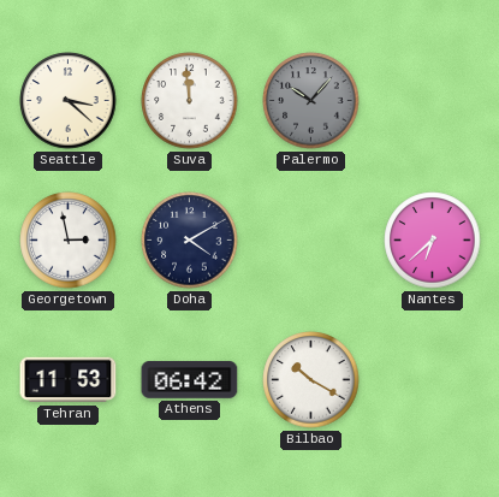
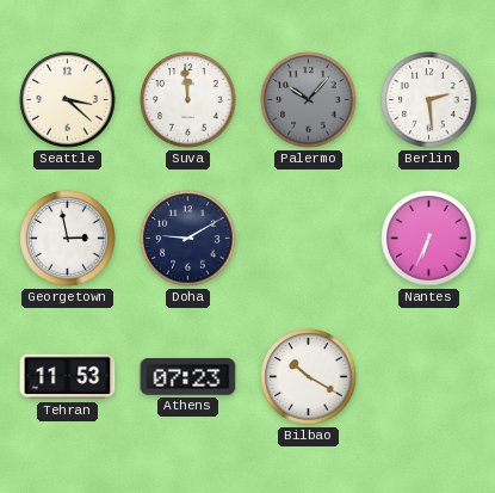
Berlin: none -> 2:29 (429, 100)
Doha: 4:10 -> 9:10 (188, 239)
Nantes: 6:38 -> 6:34 (429, 239)
Athens: 06:42 -> 07:23 (188, 377)
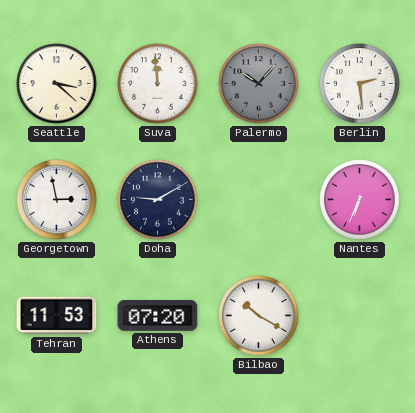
Athens: 07:23 -> 07:20 (158, 316)
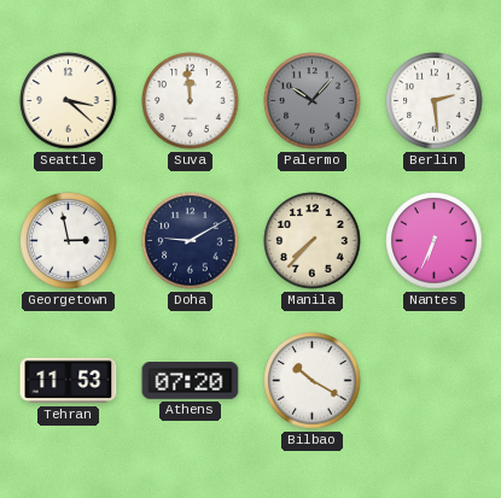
Manila: none -> 7:37 (313, 241)
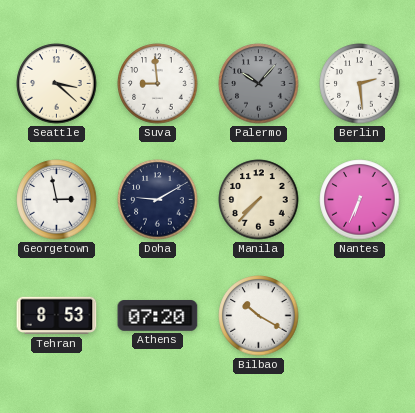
Suva: 11:59 -> 8:59 (158, 84)
Tehran: 11:53 -> 8:53 (57, 316)
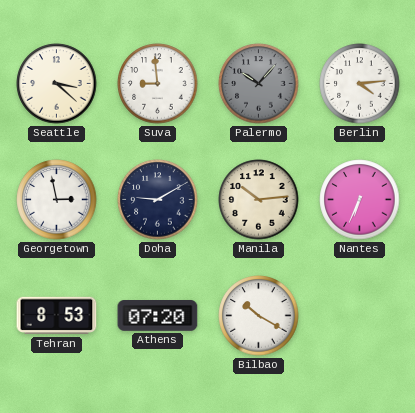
Berlin: 2:29 -> 4:14 (360, 84)
Manila: 7:37 -> 10:14 (259, 200)
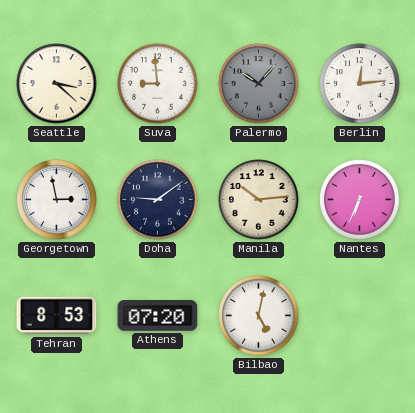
Berlin: 4:14 -> 12:14 (360, 84)
Doha: 9:10 -> 9:09 (158, 200)
Bilbao: 10:20 -> 5:02 (259, 316)
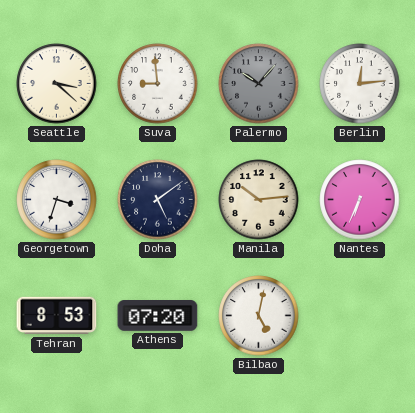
Georgetown: 2:58 -> 3:33 (57, 200)
Doha: 9:09 -> 5:09 (158, 200)
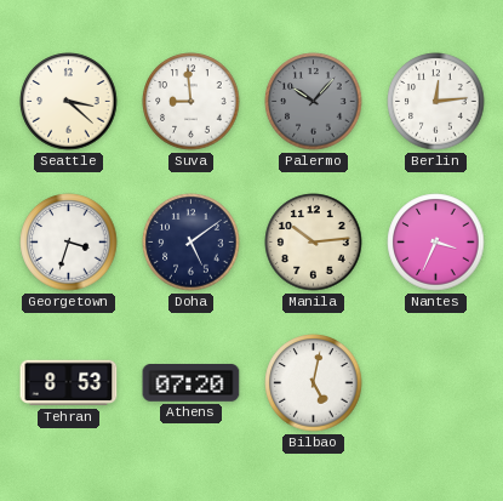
Nantes: 6:34 -> 3:34 (436, 243)
